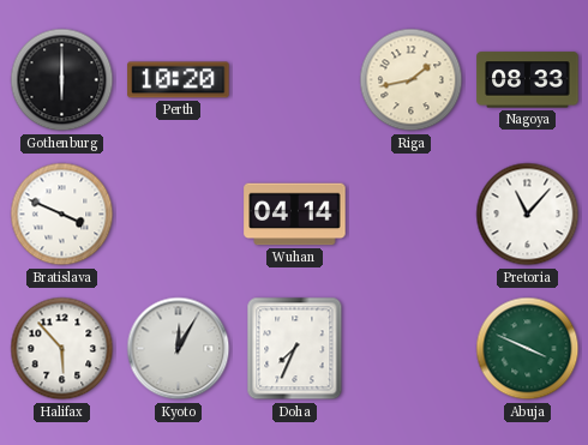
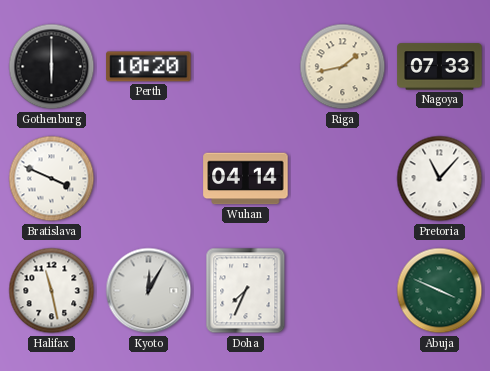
Nagoya: 08:33 -> 07:33 (440, 67)
Halifax: 5:53 -> 11:28 (52, 291)
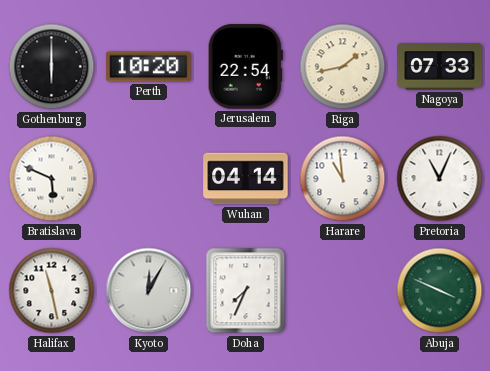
Jerusalem: none -> 22:54 (245, 67)
Bratislava: 3:49 -> 5:49 (52, 179)
Harare: none -> 10:59 (343, 179)
Pretoria: 11:07 -> 11:04 (440, 179)
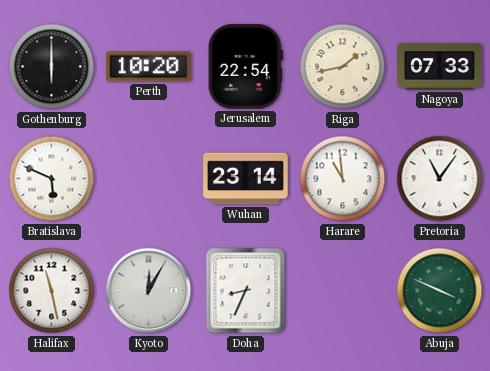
Wuhan: 04:14 -> 23:14 (246, 179)
Pretoria: 11:04 -> 11:06 (440, 179)
Doha: 7:34 -> 8:34 (246, 291)
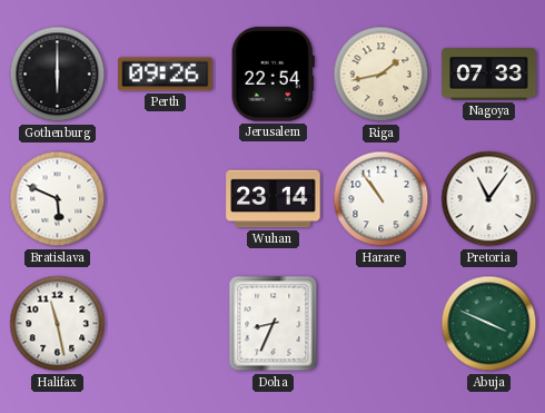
Perth: 10:20 -> 09:26 (166, 75)
Harare: 10:59 -> 10:54 (381, 199)
Kyoto: 12:05 -> none (149, 291)
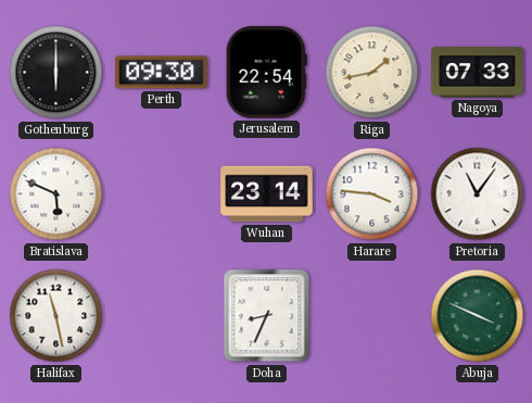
Perth: 09:26 -> 09:30 (162, 73)
Harare: 10:54 -> 3:46 (372, 194)
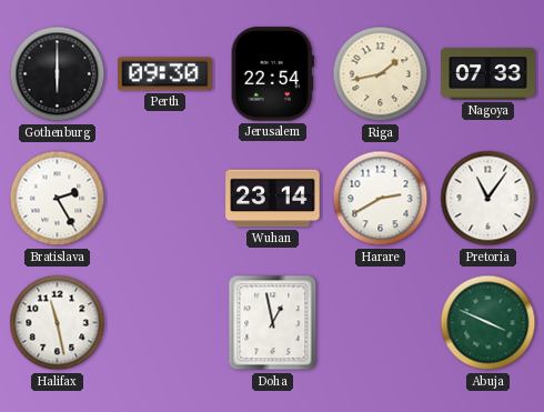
Bratislava: 5:49 -> 2:25 (58, 199)
Harare: 3:46 -> 2:40 (381, 199)
Doha: 8:34 -> 12:58 (273, 323)
